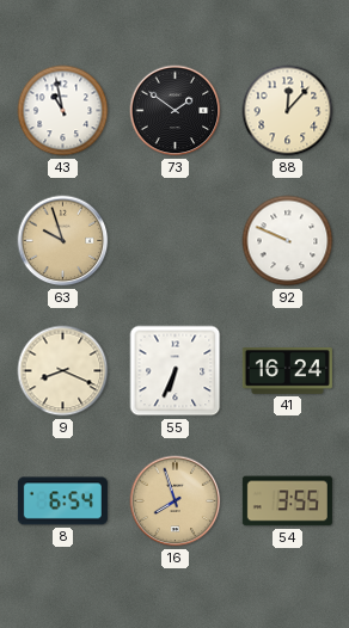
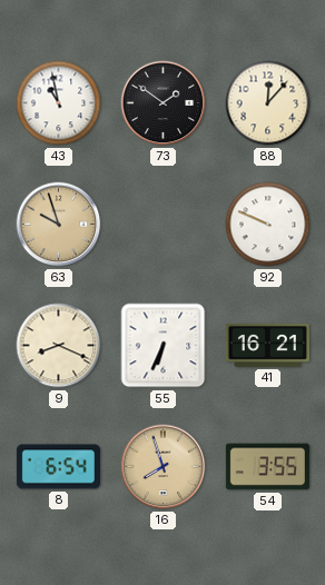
41: 16:24 -> 16:21 (267, 346)
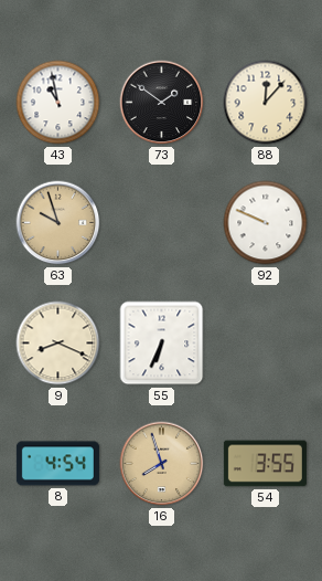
41: 16:21 -> none (267, 346)
8: 6:54 -> 4:54 (57, 464)
